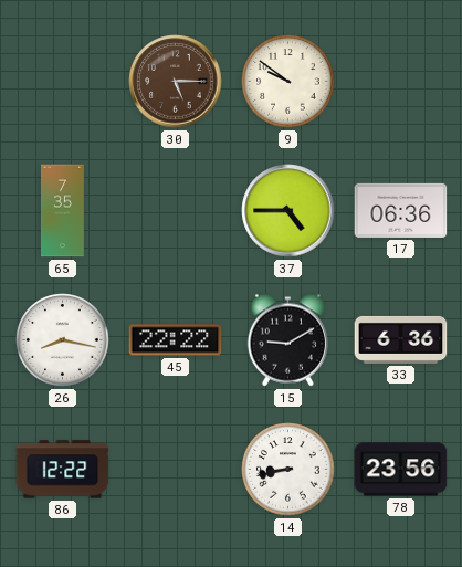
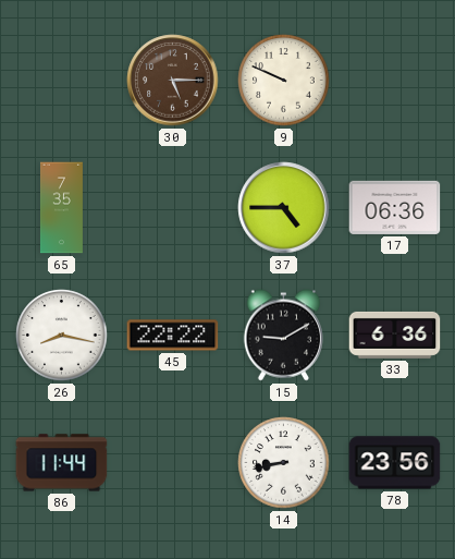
9: 9:51 -> 9:49 (284, 81)
86: 12:22 -> 11:44 (62, 463)
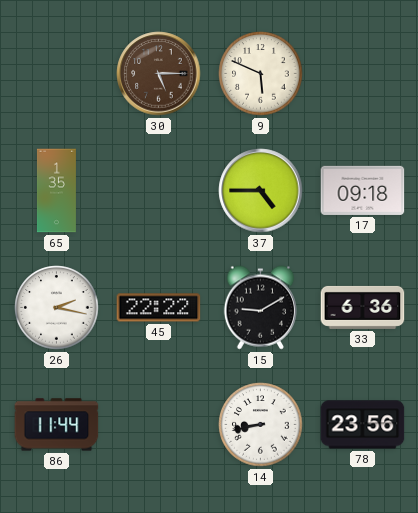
9: 9:49 -> 5:49 (261, 74)
65: 7:35 -> 1:35 (56, 191)
17: 06:36 -> 09:18 (363, 190)
26: 8:17 -> 2:17 (57, 308)
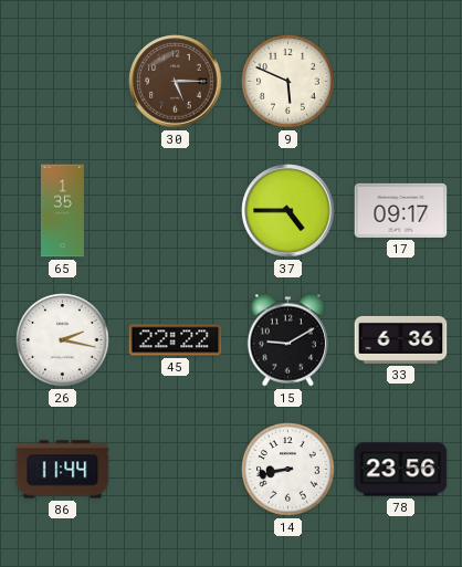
17: 09:18 -> 09:17 (401, 210)
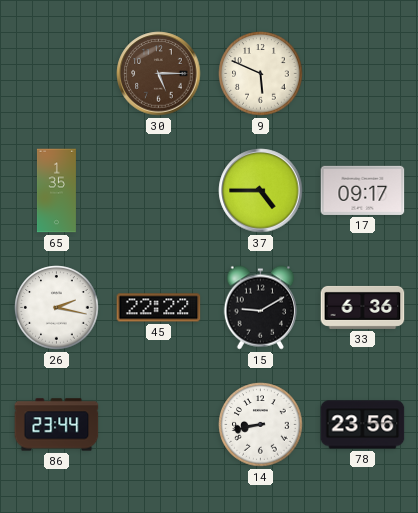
86: 11:44 -> 23:44 (57, 425)
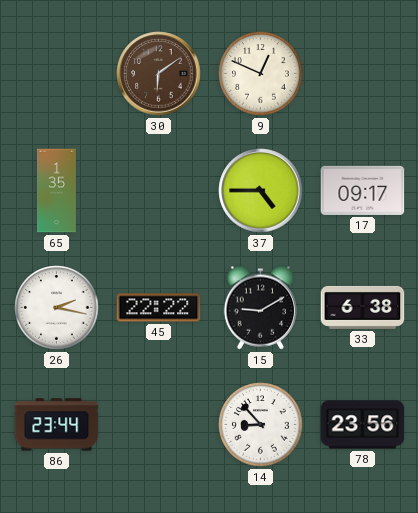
30: 5:15 -> 6:09 (159, 74)
9: 5:49 -> 12:49 (261, 74)
33: 6:36 -> 6:38 (363, 307)
14: 8:43 -> 8:53 (261, 425)
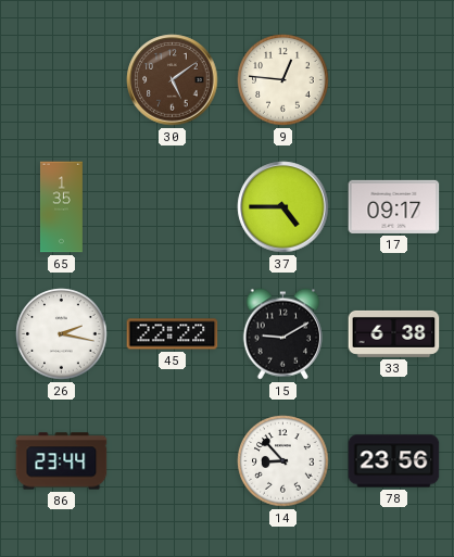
30: 6:09 -> 5:09 (173, 80)
9: 12:49 -> 12:46 (283, 80)
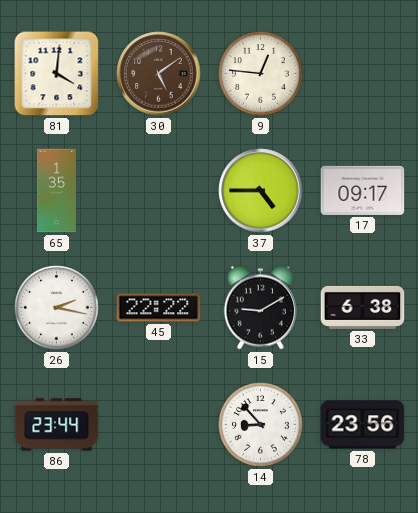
81: none -> 4:01 (57, 74)
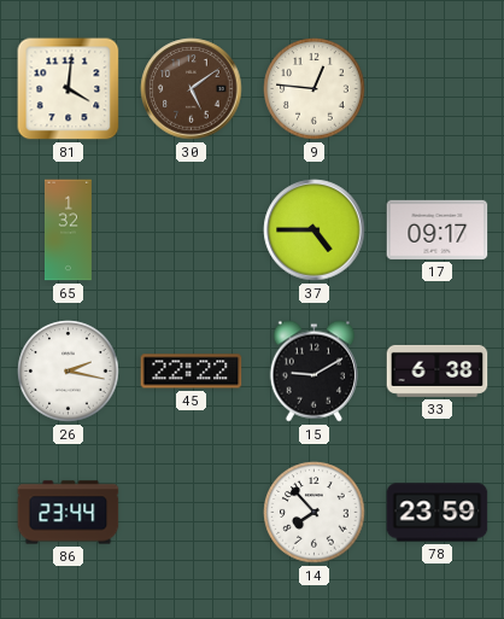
65: 1:35 -> 1:32 (68, 230)
14: 8:53 -> 7:53 (315, 513)
78: 23:56 -> 23:59 (438, 513)
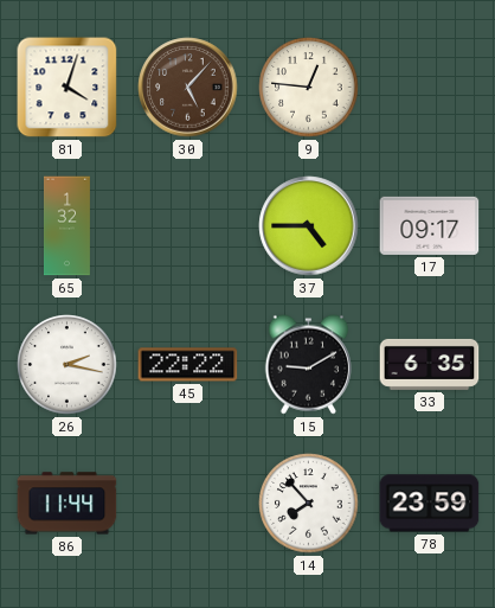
81: 4:01 -> 4:03 (67, 88)
30: 5:09 -> 5:07 (188, 88)
33: 6:38 -> 6:35 (430, 364)
86: 23:44 -> 11:44 (67, 504)
